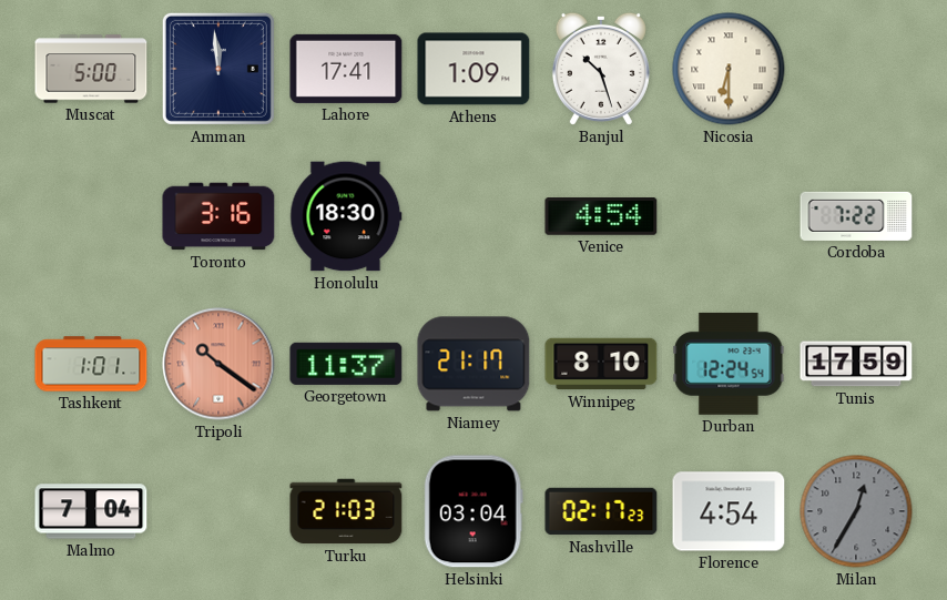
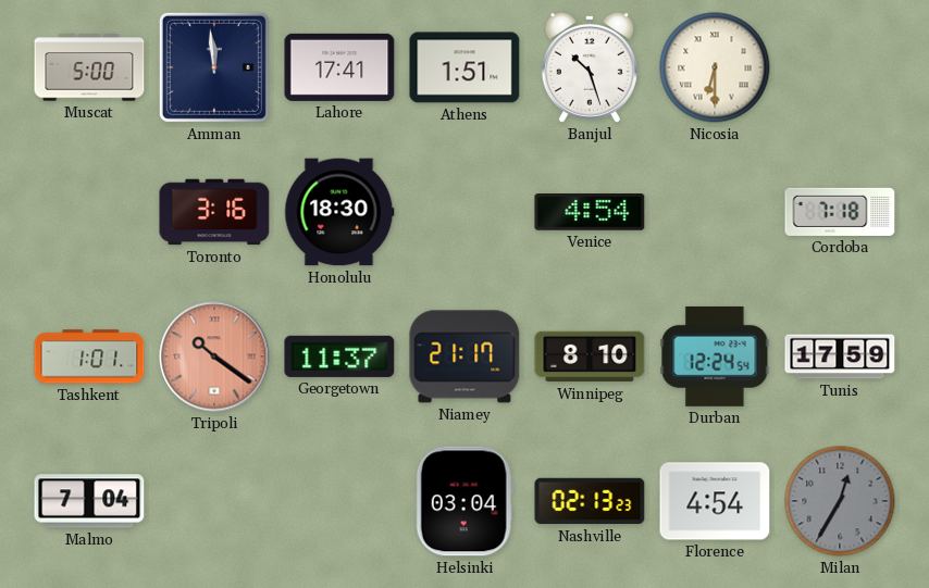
Athens: 1:09 -> 1:51 (464, 67)
Cordoba: 7:22 -> 7:18 (840, 212)
Turku: 21:03 -> none (346, 511)
Nashville: 02:17 -> 02:13 (590, 501)
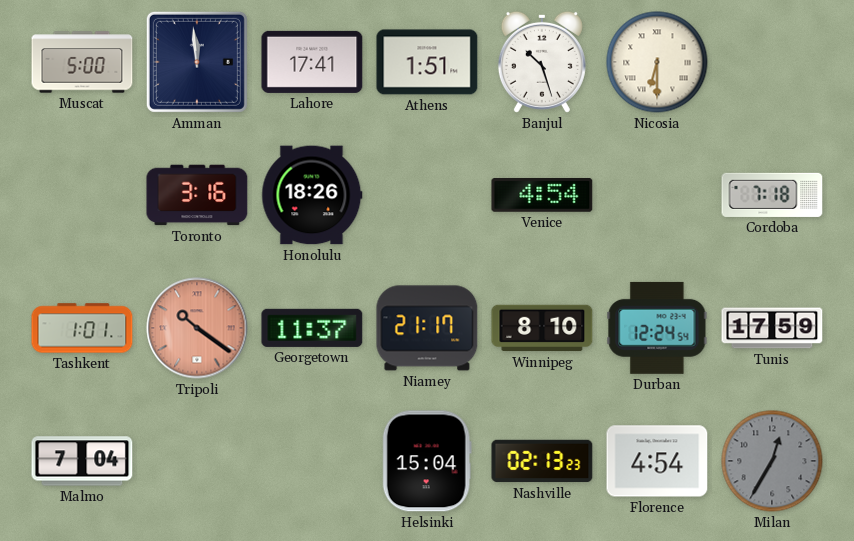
Honolulu: 18:30 -> 18:26 (312, 195)
Helsinki: 03:04 -> 15:04 (427, 461)
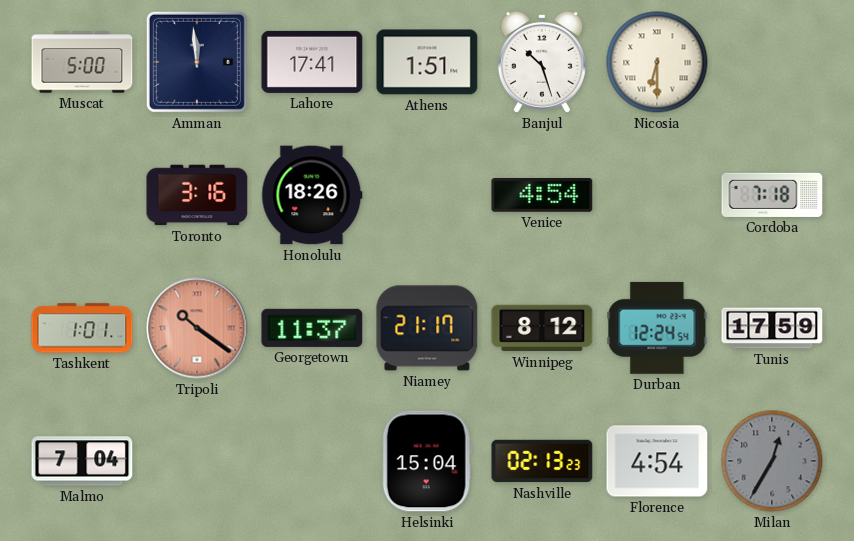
Winnipeg: 8:10 -> 8:12 (542, 328)
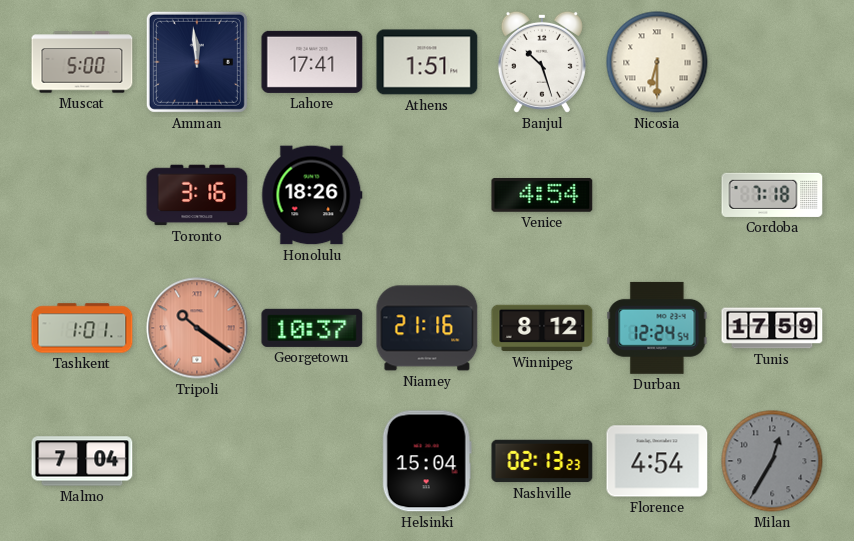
Georgetown: 11:37 -> 10:37 (312, 328)
Niamey: 21:17 -> 21:16 (427, 328)
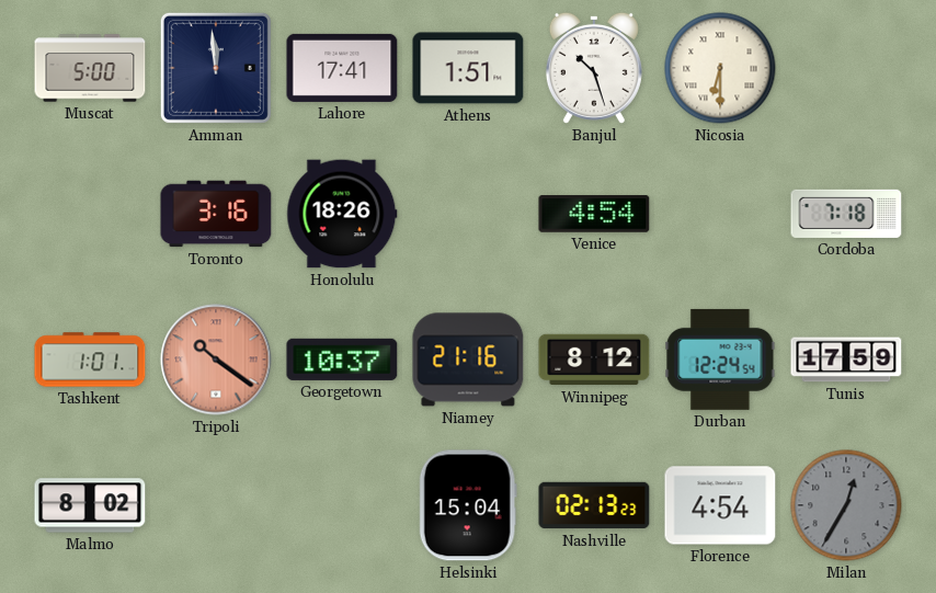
Malmo: 7:04 -> 8:02 (90, 505)
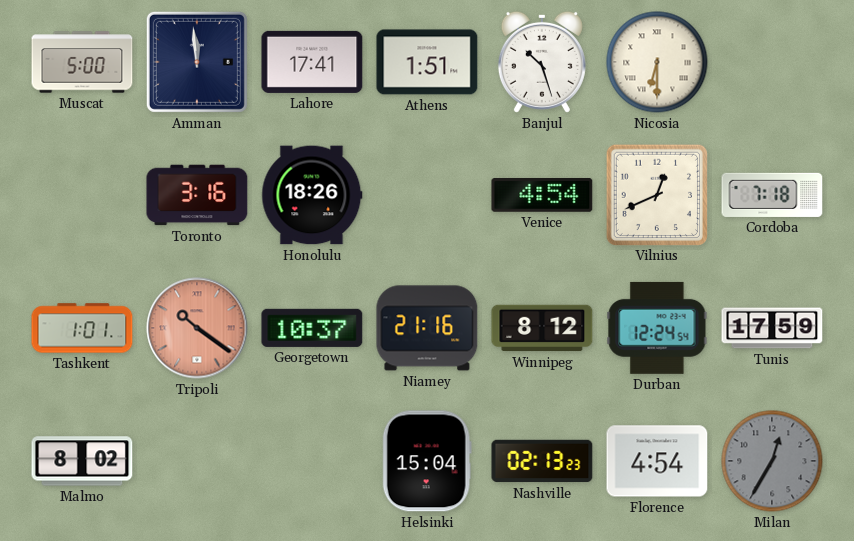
Vilnius: none -> 12:41 (656, 194)
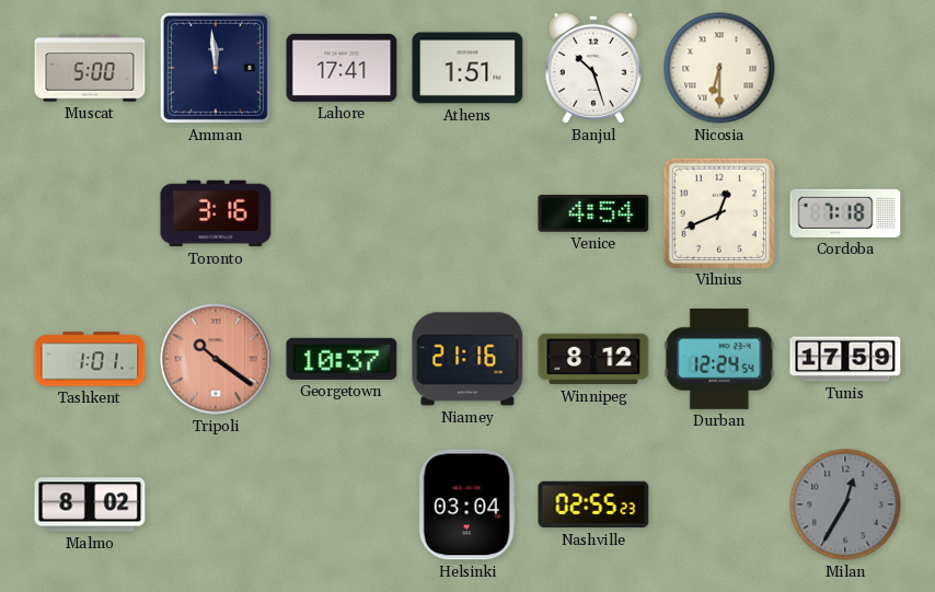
Honolulu: 18:26 -> none (312, 195)
Helsinki: 15:04 -> 03:04 (467, 504)
Nashville: 02:13 -> 02:55 (593, 504)
Florence: 4:54 -> none (657, 461)
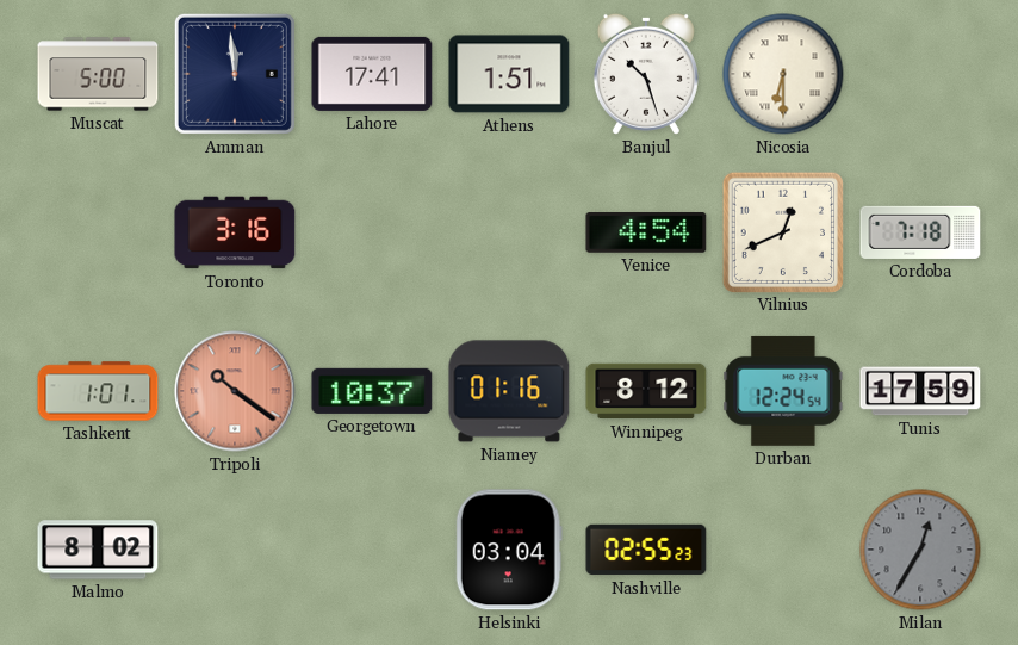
Niamey: 21:16 -> 01:16 (509, 391)
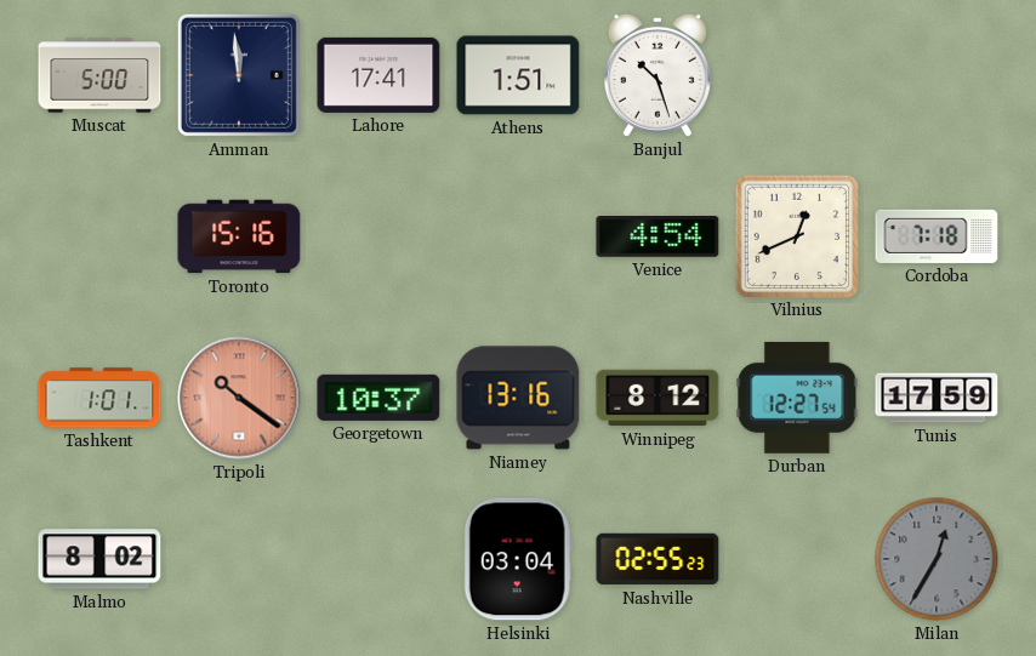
Nicosia: 6:30 -> none (783, 74)
Toronto: 3:16 -> 15:16 (239, 236)
Niamey: 01:16 -> 13:16 (518, 398)
Durban: 12:24 -> 12:27 (797, 398)
